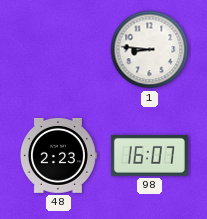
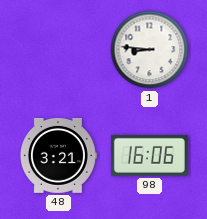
48: 2:23 -> 3:21 (58, 155)
98: 16:07 -> 16:06 (149, 155)
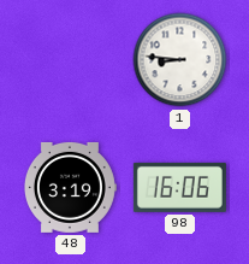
48: 3:21 -> 3:19 (70, 187)
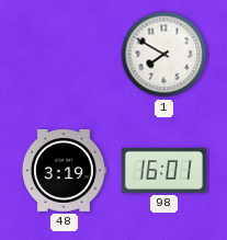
1: 8:46 -> 7:50 (164, 55)
98: 16:06 -> 16:01 (163, 170)
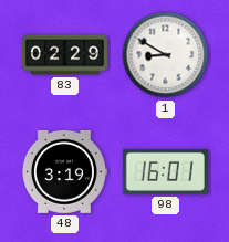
83: none -> 02:29 (64, 55)
1: 7:50 -> 8:50 (166, 55)
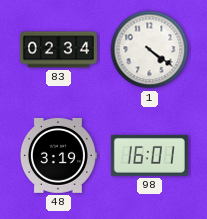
83: 02:29 -> 02:34 (58, 50)
1: 8:50 -> 4:21 (150, 50)
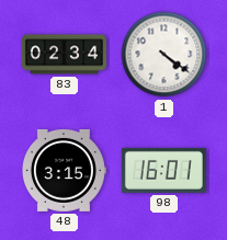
48: 3:19 -> 3:15 (64, 170)
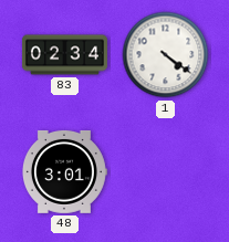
48: 3:15 -> 3:01 (64, 171)
98: 16:01 -> none (163, 170)
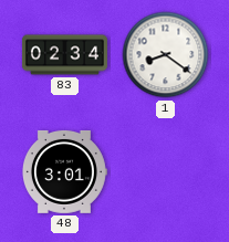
1: 4:21 -> 8:21 (166, 55)
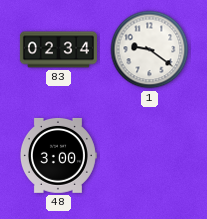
1: 8:21 -> 9:21 (150, 50)
48: 3:01 -> 3:00 (58, 155)
